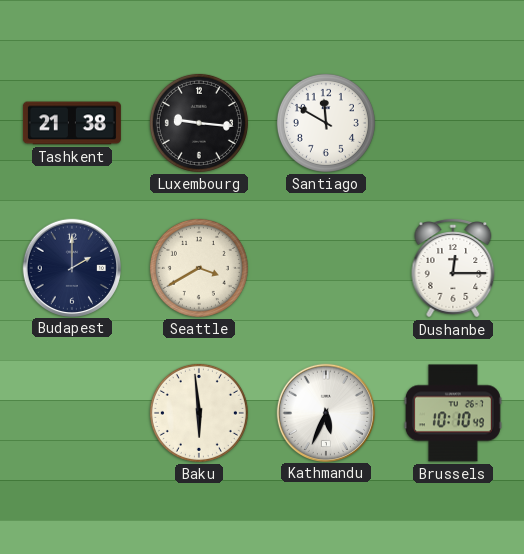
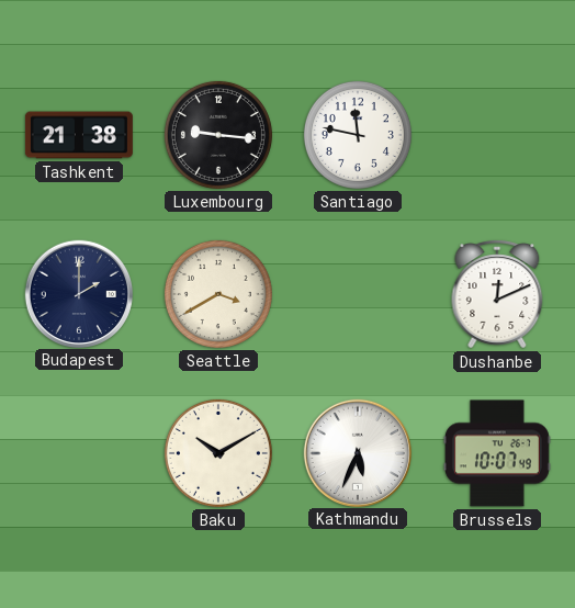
Santiago: 11:50 -> 11:47 (358, 135)
Dushanbe: 12:15 -> 12:11 (497, 294)
Baku: 5:59 -> 10:10 (218, 453)
Brussels: 10:10 -> 10:07 (497, 453)
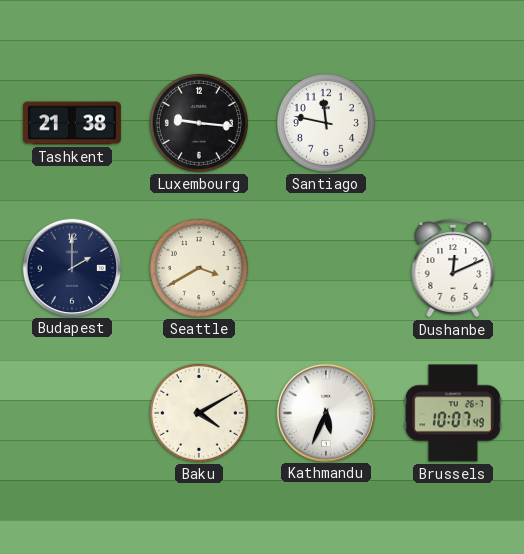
Baku: 10:10 -> 4:10 (199, 413)
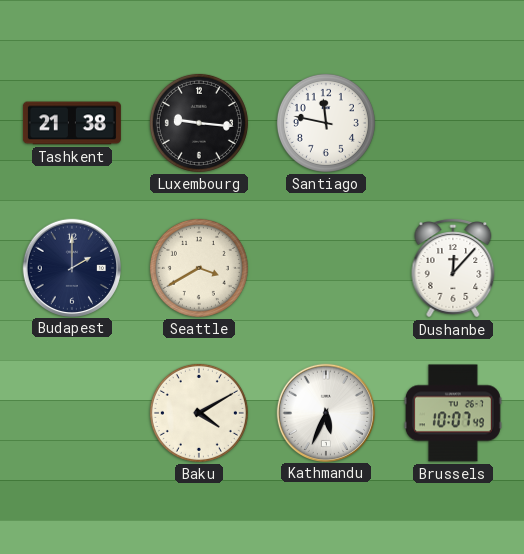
Dushanbe: 12:11 -> 12:07 (453, 268)
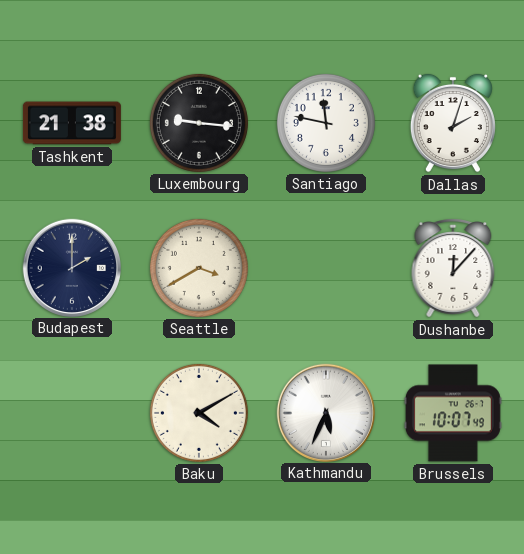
Dallas: none -> 2:03 (453, 123)
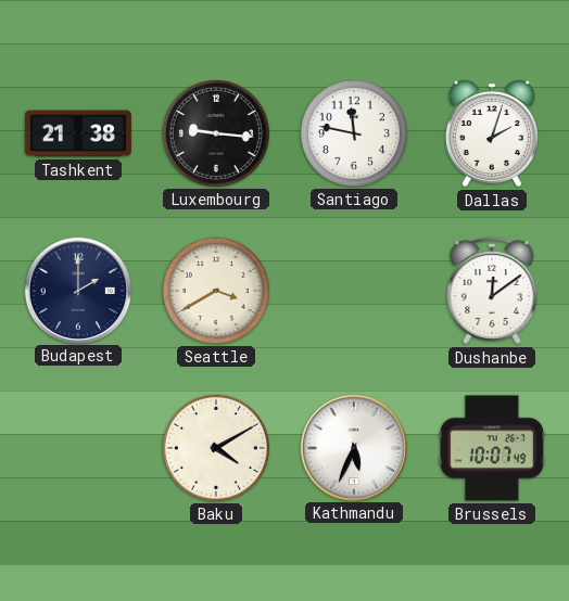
Dushanbe: 12:07 -> 12:09 (492, 291)
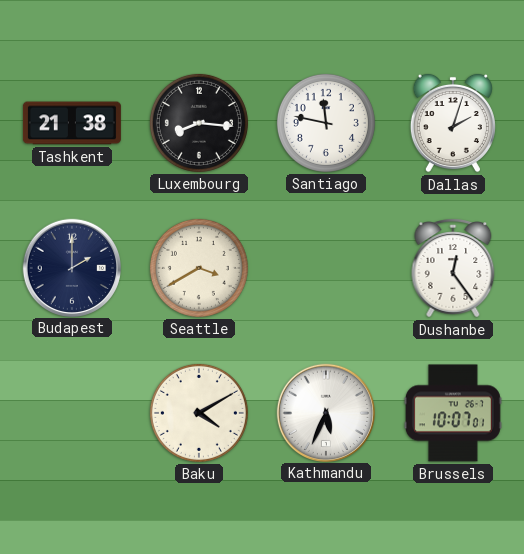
Luxembourg: 9:16 -> 8:16 (199, 123)
Dushanbe: 12:09 -> 12:24 (453, 268)
Brussels: 10:07:49 -> 10:07:01 (453, 413)
